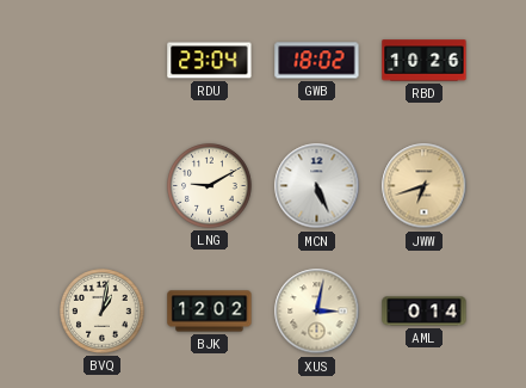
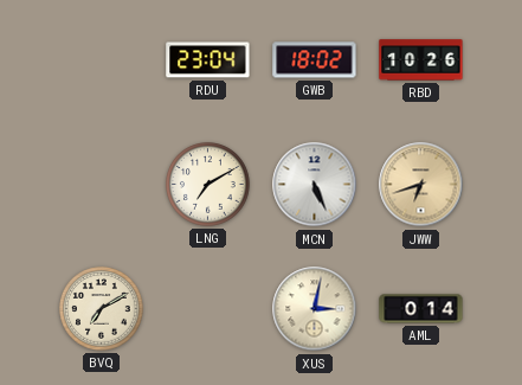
LNG: 9:10 -> 7:10 (208, 185)
BVQ: 1:02 -> 7:10 (102, 309)
BJK: 12:02 -> none (210, 312)
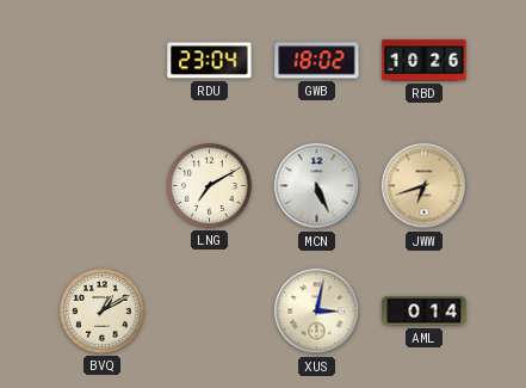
BVQ: 7:10 -> 1:10 (103, 312)
